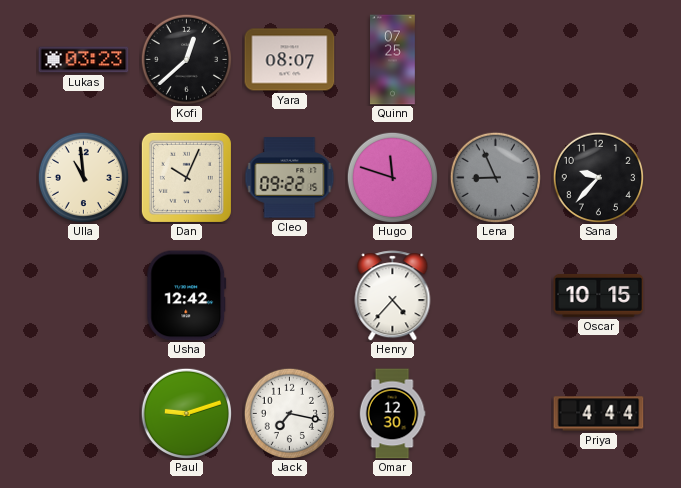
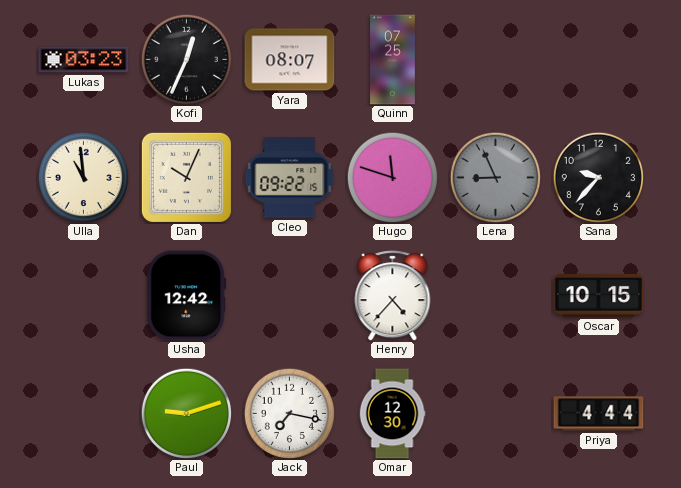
Kofi: 12:38 -> 12:34 (186, 59)
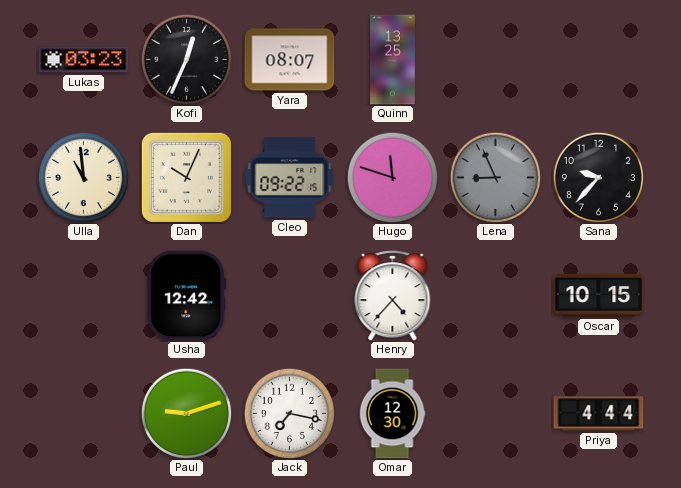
Quinn: 07:25 -> 13:25 (393, 60)
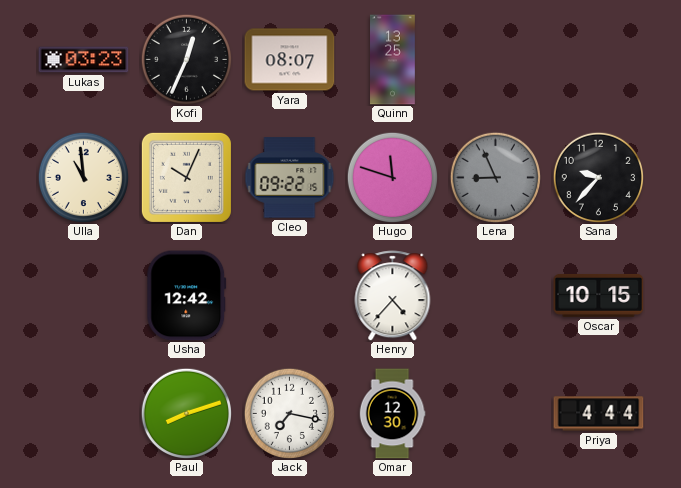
Paul: 9:12 -> 8:12 (186, 413)
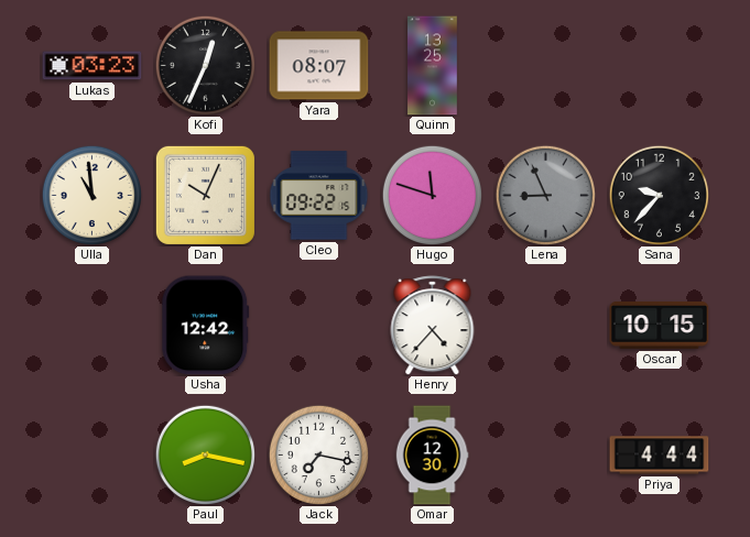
Paul: 8:12 -> 8:17 (205, 454)
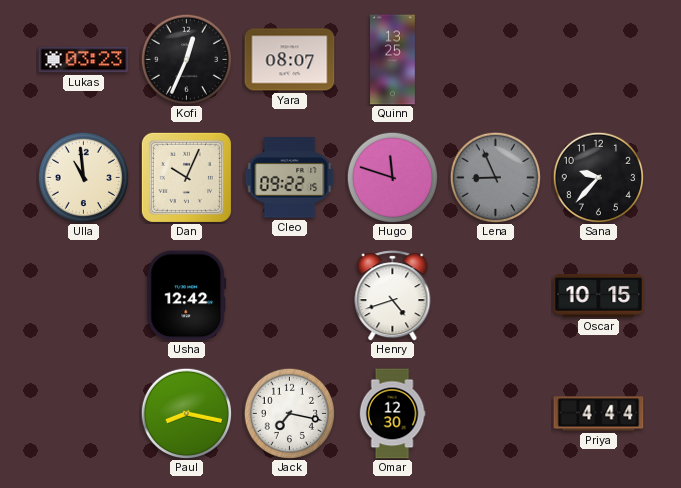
Henry: 4:37 -> 4:42 (393, 296)
